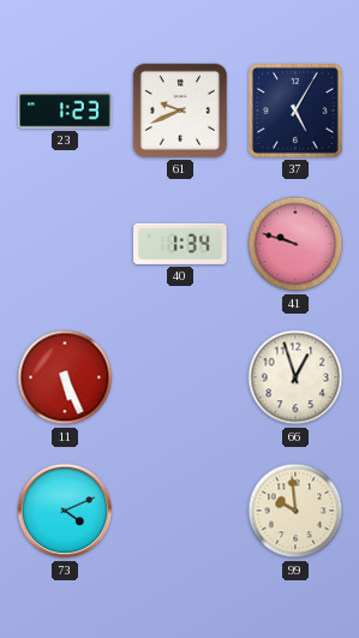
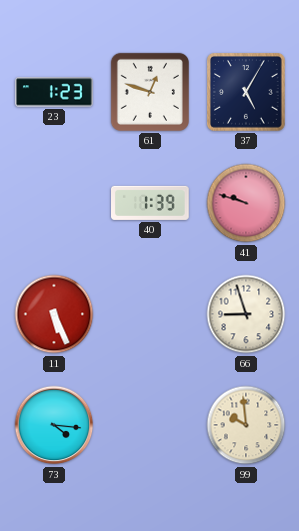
61: 9:41 -> 12:48 (150, 92)
40: 1:34 -> 1:39 (151, 203)
66: 12:57 -> 8:57 (246, 314)
73: 4:11 -> 4:16 (54, 425)
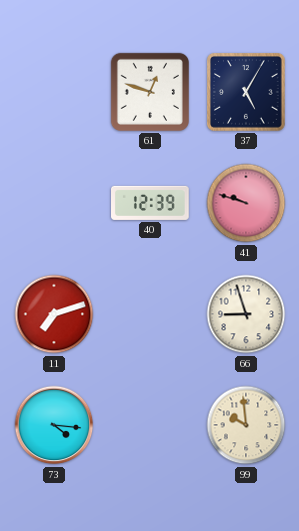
23: 1:23 -> none (54, 92)
40: 1:39 -> 12:39 (151, 203)
11: 5:26 -> 7:12 (54, 314)
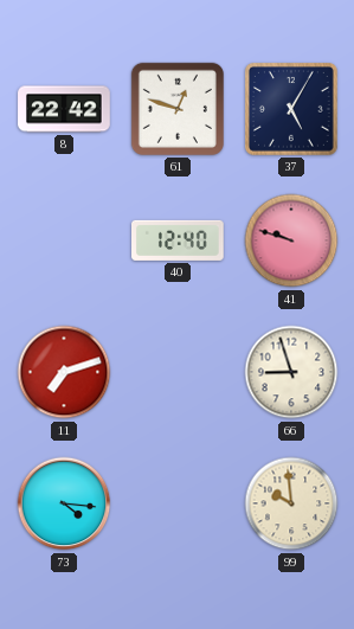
8: none -> 22:42 (64, 109)
40: 12:39 -> 12:40 (179, 240)
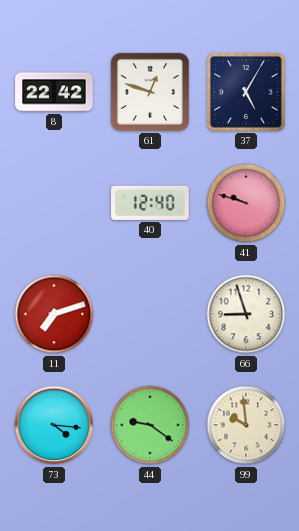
44: none -> 9:21 (150, 425)
